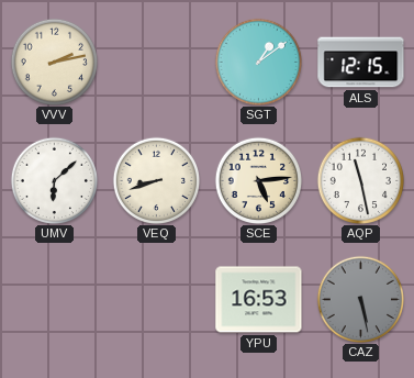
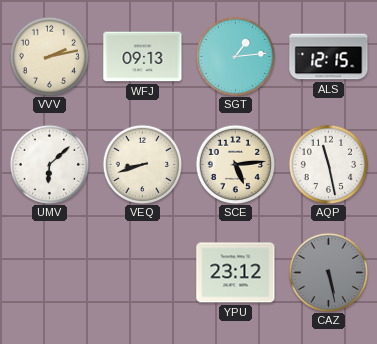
WFJ: none -> 09:13 (143, 57)
SGT: 1:09 -> 1:14 (235, 56)
YPU: 16:53 -> 23:12 (236, 273)
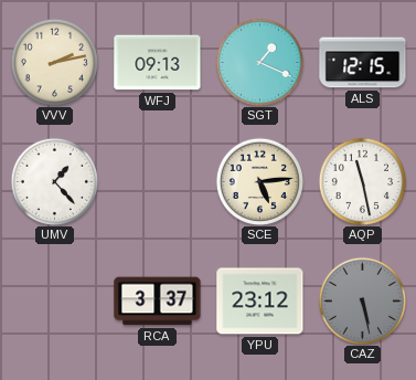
SGT: 1:14 -> 1:19 (259, 62)
UMV: 6:08 -> 1:23 (54, 181)
VEQ: 8:42 -> none (142, 164)
RCA: none -> 3:37 (158, 302)
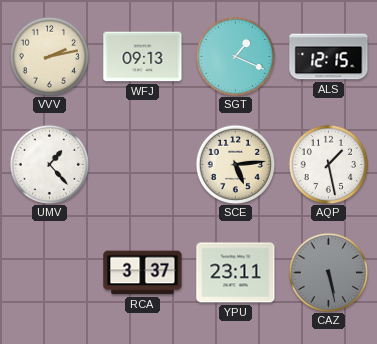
AQP: 11:28 -> 1:28 (328, 164)
YPU: 23:12 -> 23:11 (236, 273)
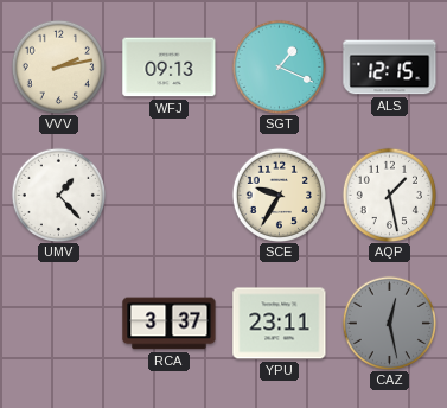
SCE: 5:14 -> 9:35 (279, 195)
CAZ: 5:28 -> 12:28 (389, 323)
